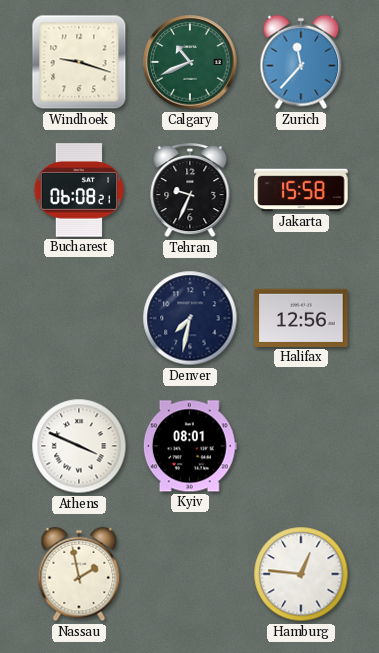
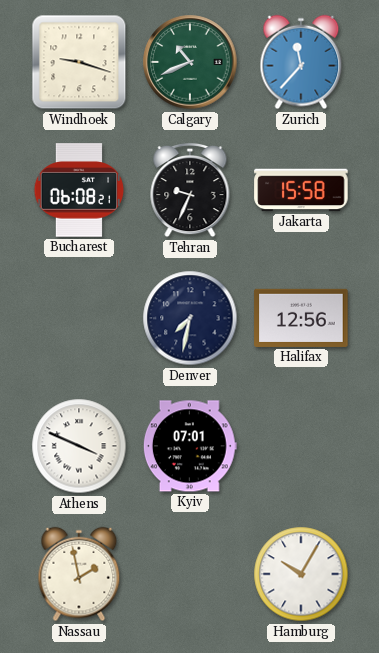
Kyiv: 08:01 -> 07:01 (190, 446)
Hamburg: 12:46 -> 10:05 (301, 574)
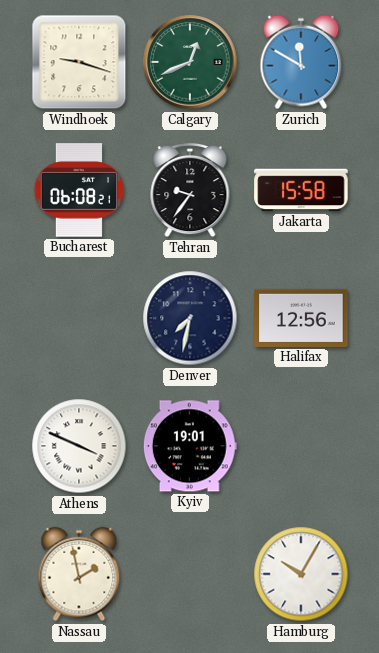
Calgary: 10:41 -> 12:41 (190, 62)
Zurich: 11:37 -> 11:50 (301, 62)
Tehran: 9:34 -> 9:36 (190, 190)
Kyiv: 07:01 -> 19:01 (190, 446)
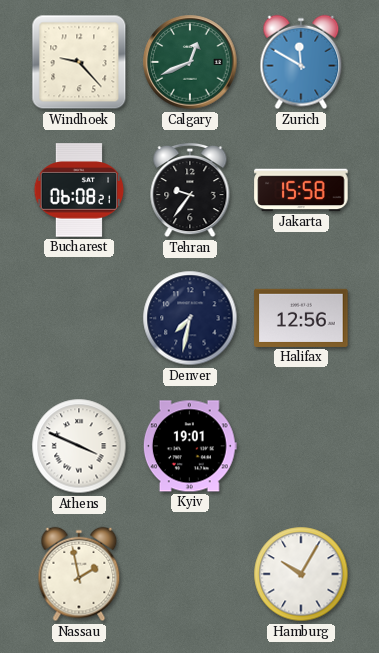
Windhoek: 9:18 -> 9:23 (79, 62)
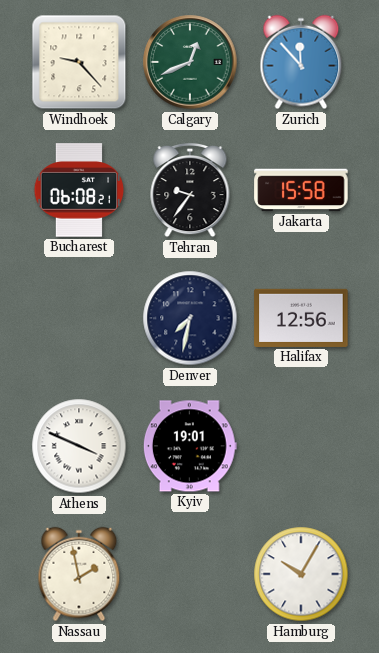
Zurich: 11:50 -> 11:53 (301, 62)
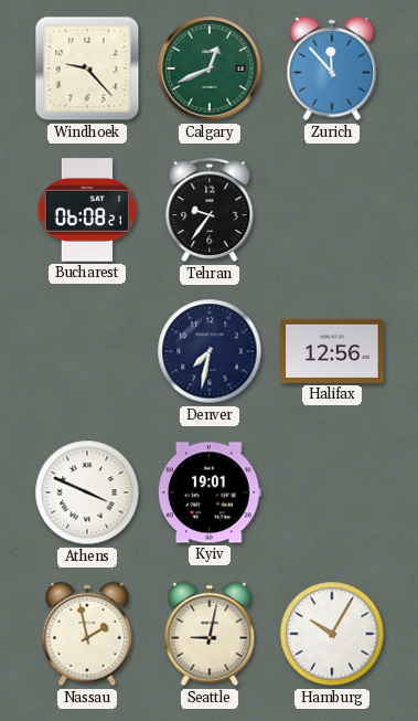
Jakarta: 15:58 -> none (301, 190)
Seattle: none -> 9:02 (210, 634)
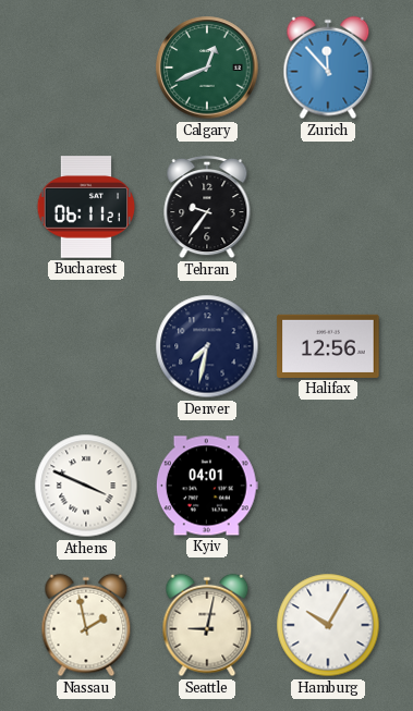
Windhoek: 9:23 -> none (87, 68)
Bucharest: 06:08 -> 06:11 (86, 207)
Kyiv: 19:01 -> 04:01 (207, 486)
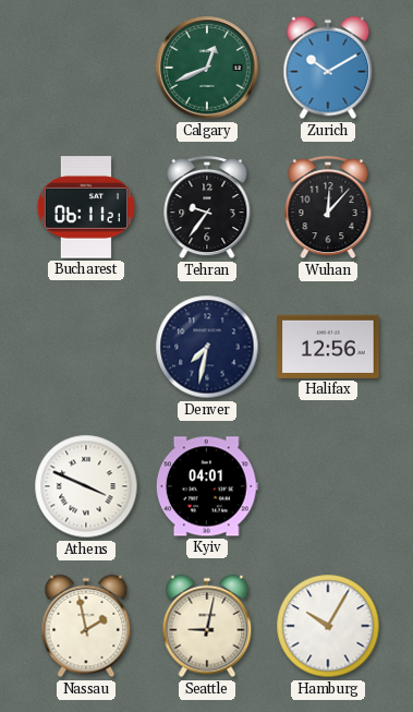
Zurich: 11:53 -> 10:10 (328, 68)
Wuhan: none -> 12:07 (328, 207)
